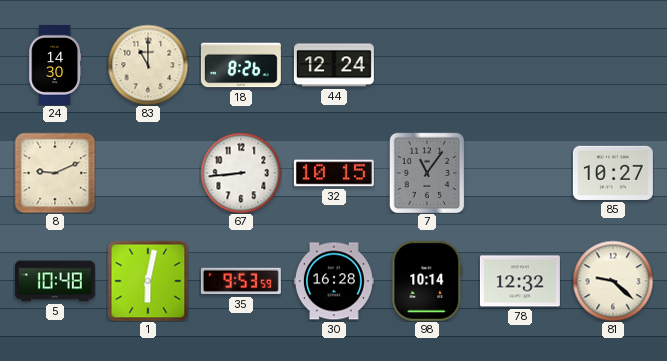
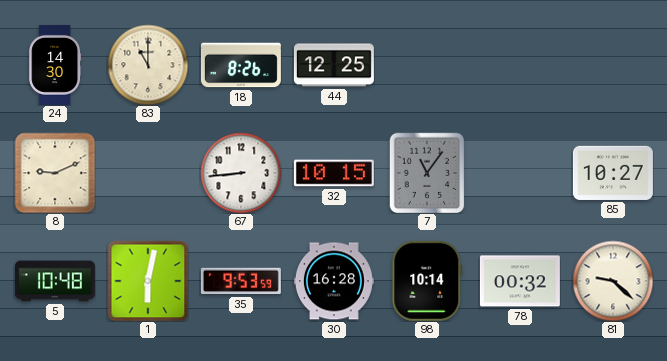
44: 12:24 -> 12:25 (334, 65)
78: 12:32 -> 00:32 (520, 281)
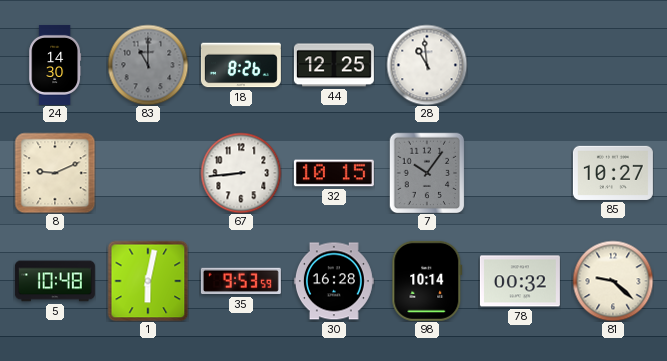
83 dial: cream -> grey (148, 65)
28: none -> 10:59 (427, 65)
7: 11:06 -> 10:06 (427, 173)
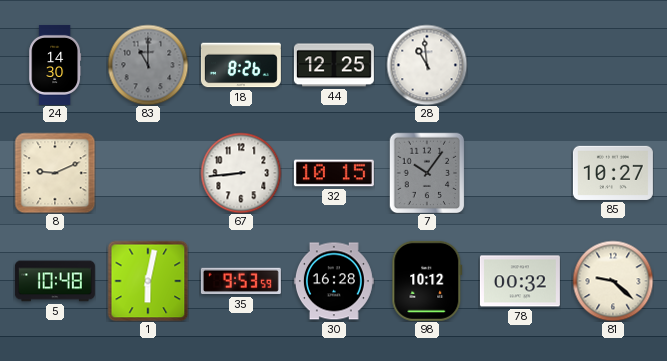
98: 10:14 -> 10:12 (427, 281)
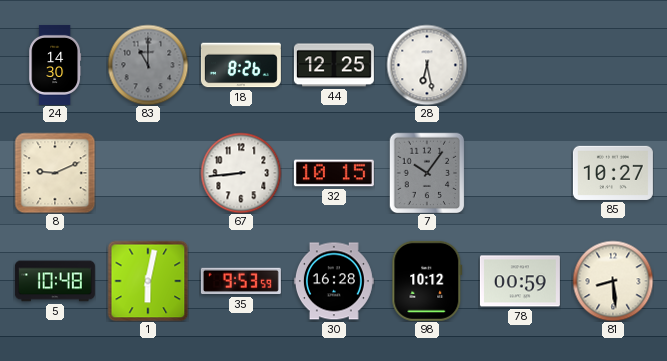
28: 10:59 -> 6:28 (427, 65)
78: 00:32 -> 00:59 (520, 281)
81: 9:22 -> 8:29 (613, 281)
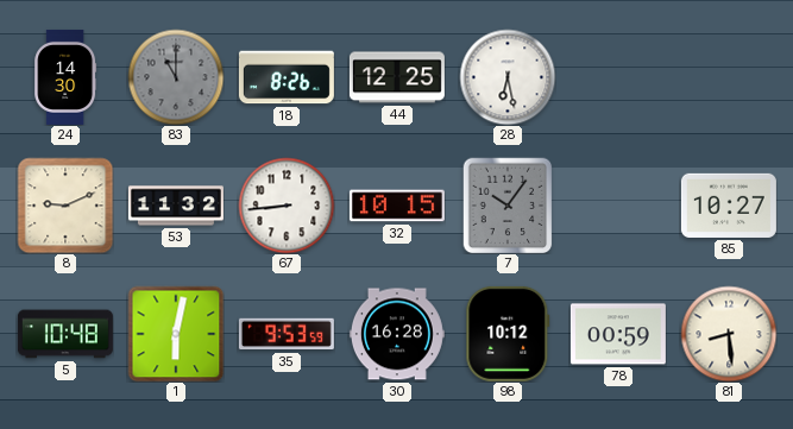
53: none -> 11:32 (176, 206)
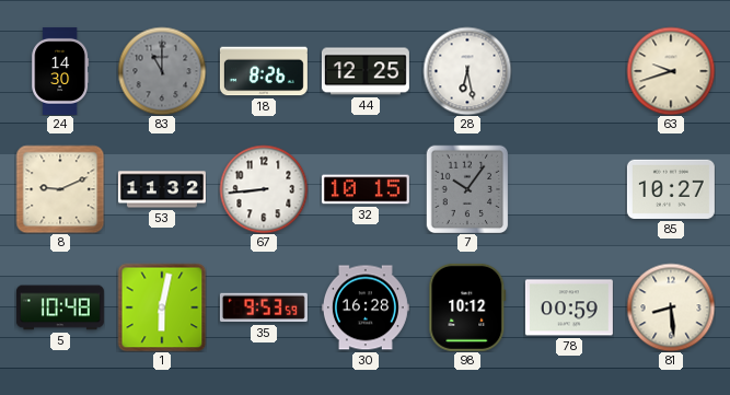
63: none -> 9:42 (671, 71)
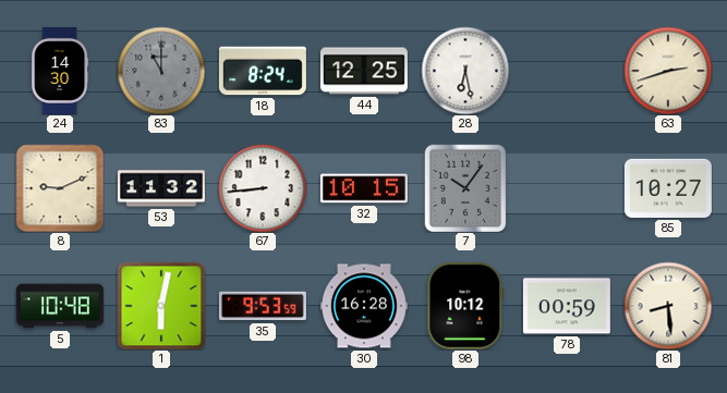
18: 8:26 -> 8:24 (263, 71)
63: 9:42 -> 2:42 (668, 71)
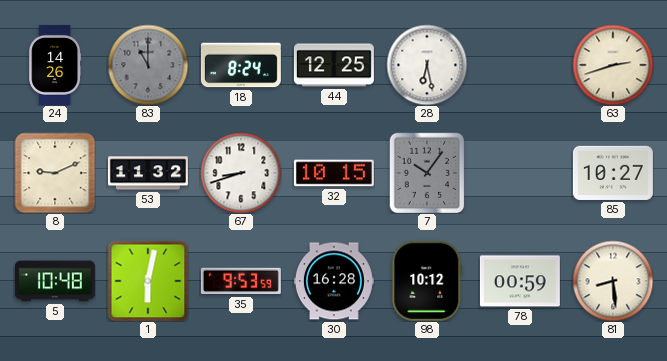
24: 14:30 -> 14:26 (55, 65)
67: 8:44 -> 8:42 (241, 173)
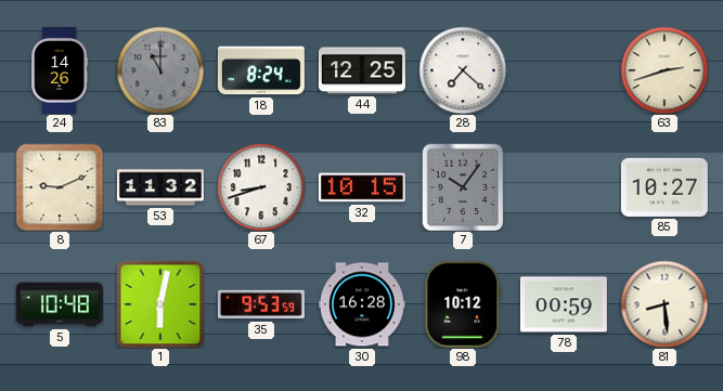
28: 6:28 -> 7:22 (463, 70)
